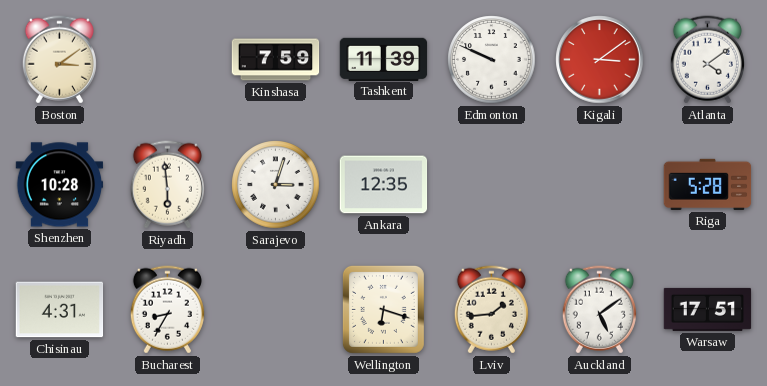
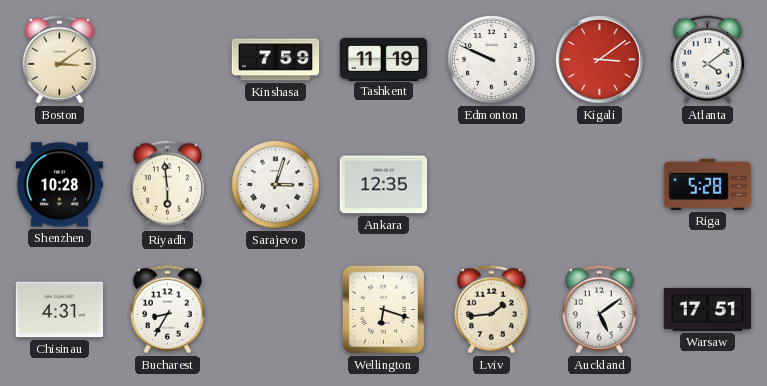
Tashkent: 11:39 -> 11:19 (384, 59)
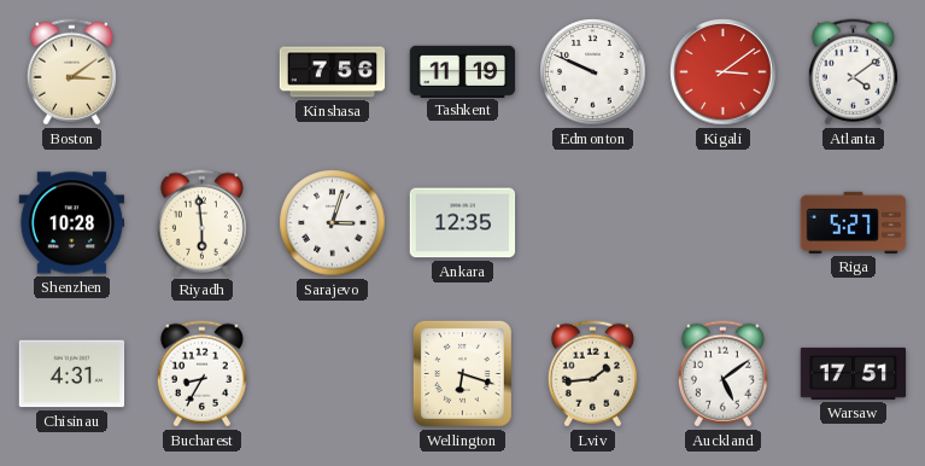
Kinshasa: 7:59 -> 7:56 (333, 72)
Riga: 5:28 -> 5:27 (854, 222)
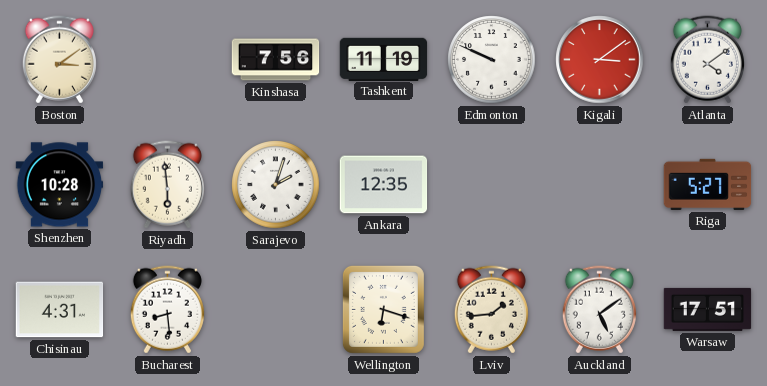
Sarajevo: 3:03 -> 2:03 (276, 185)
Bucharest: 8:35 -> 8:29 (167, 310)
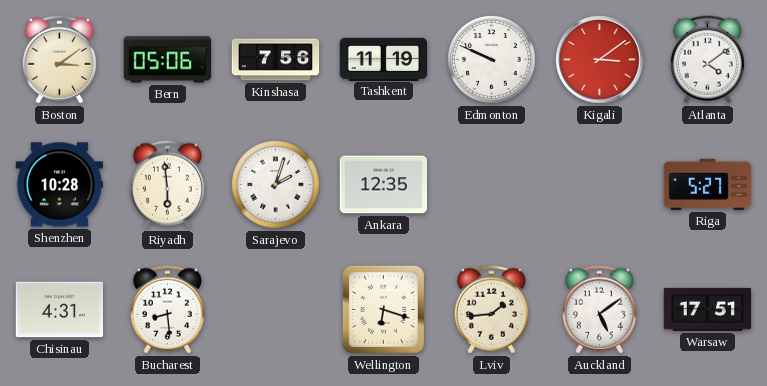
Bern: none -> 05:06 (168, 60)
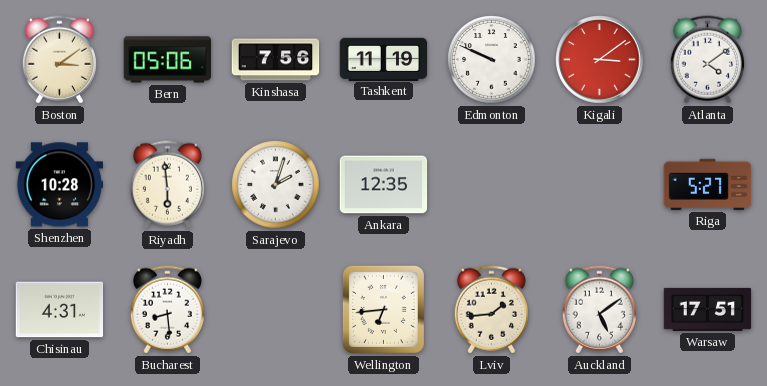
Wellington: 6:18 -> 6:44 (383, 309)
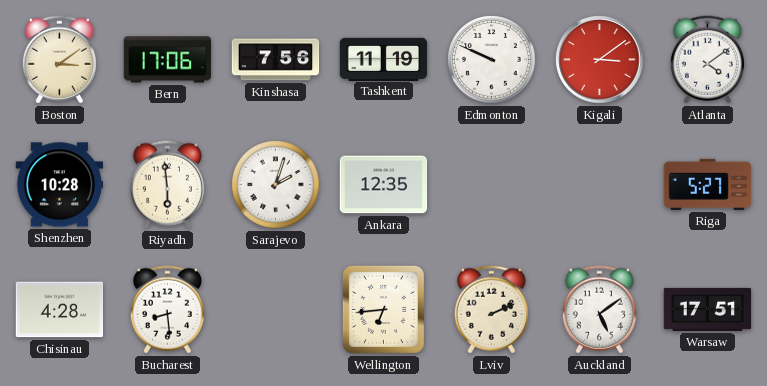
Bern: 05:06 -> 17:06 (168, 60)
Chisinau: 4:31 -> 4:28 (60, 310)
Lviv: 1:44 -> 2:11 (491, 310)
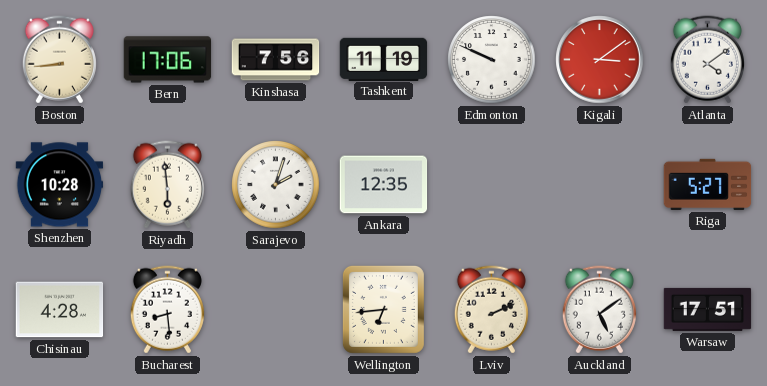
Boston: 3:09 -> 8:44 (59, 60)
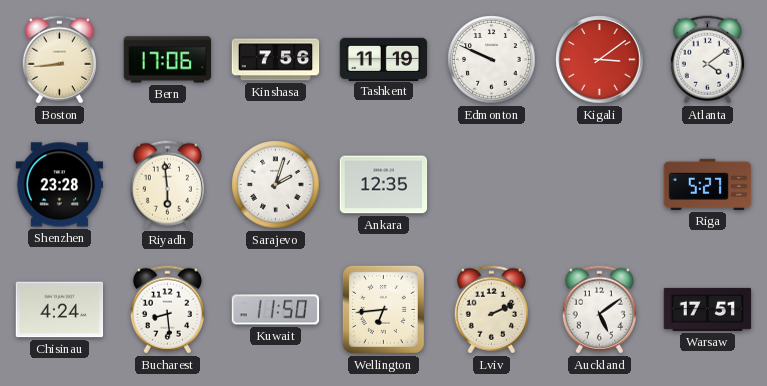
Shenzhen: 10:28 -> 23:28 (60, 185)
Chisinau: 4:28 -> 4:24 (60, 310)
Kuwait: none -> 11:50 (276, 310)
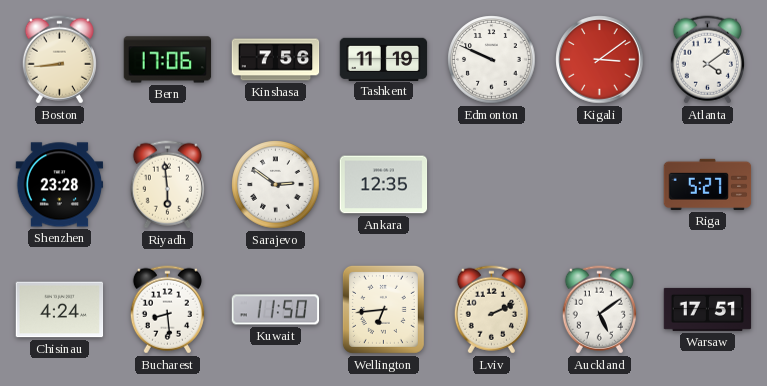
Sarajevo: 2:03 -> 2:51 (276, 185)
